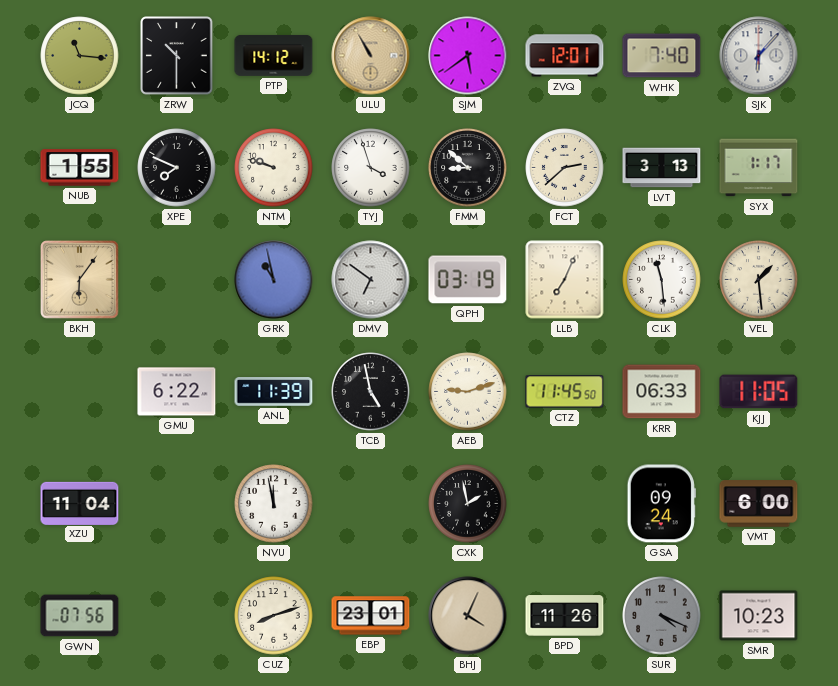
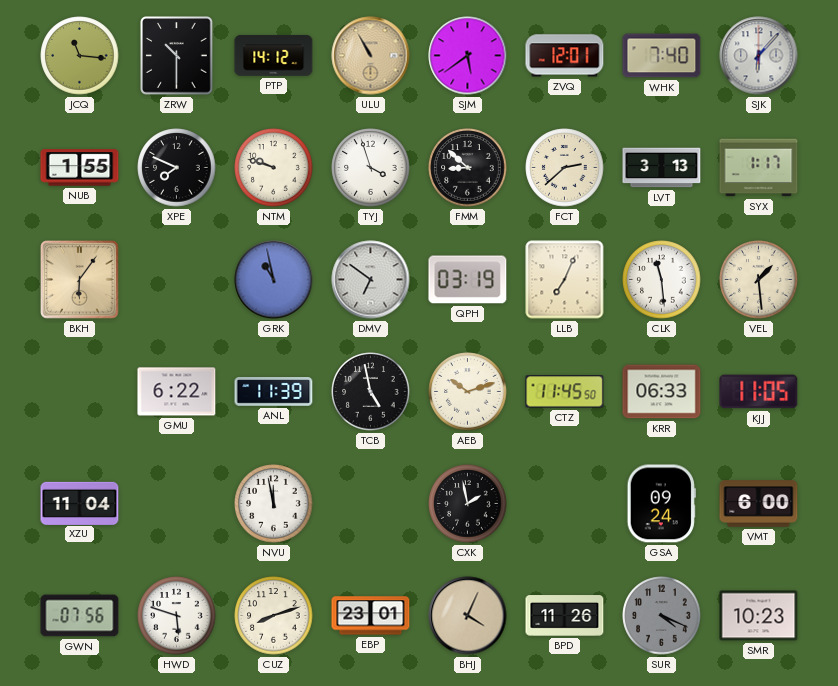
AEB: 9:12 -> 10:12 (468, 392)
HWD: none -> 5:48 (177, 616)
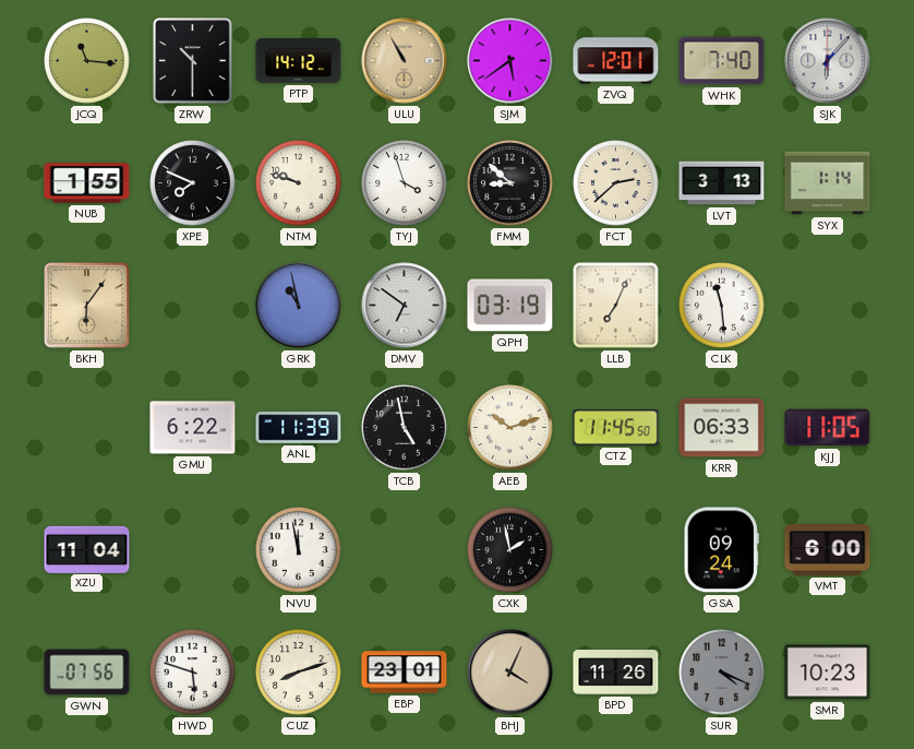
SYX: 1:17 -> 1:14 (828, 183)
VEL: 1:29 -> none (759, 280)
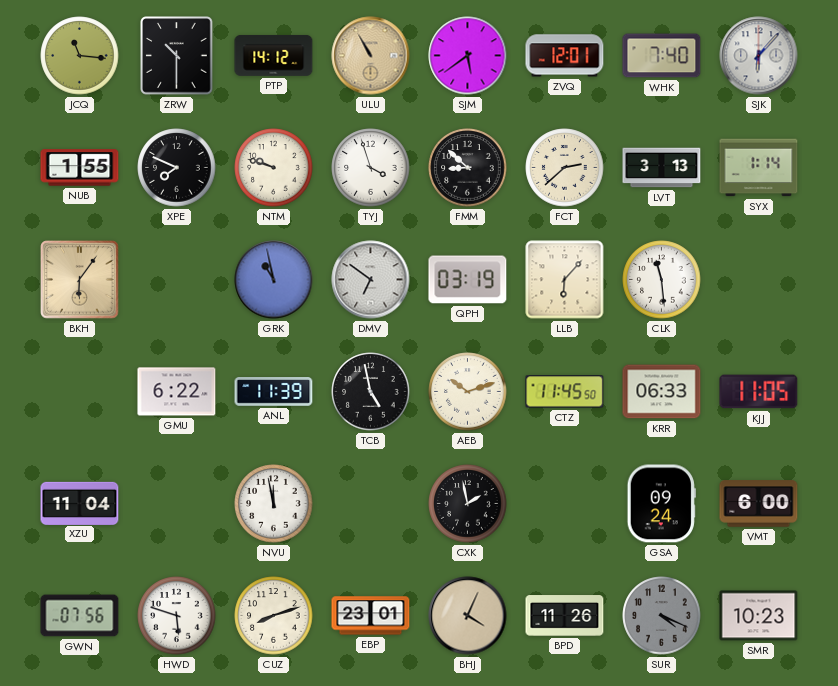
LLB: 7:04 -> 6:07 (565, 280)
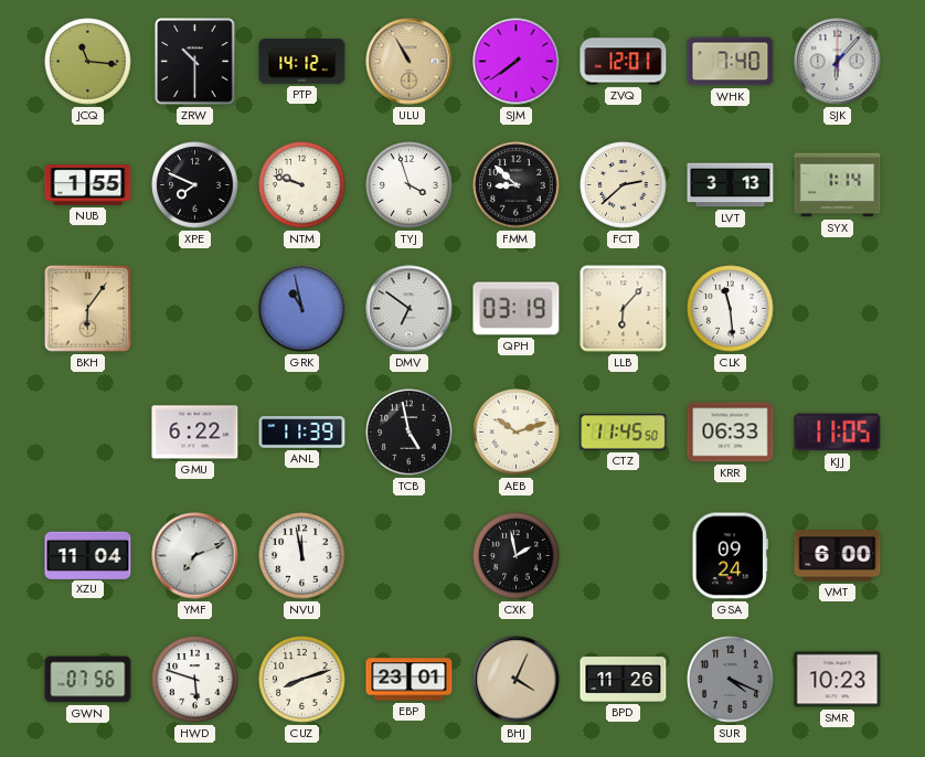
SJM: 5:39 -> 7:39 (517, 62)
YMF: none -> 7:11 (195, 556)
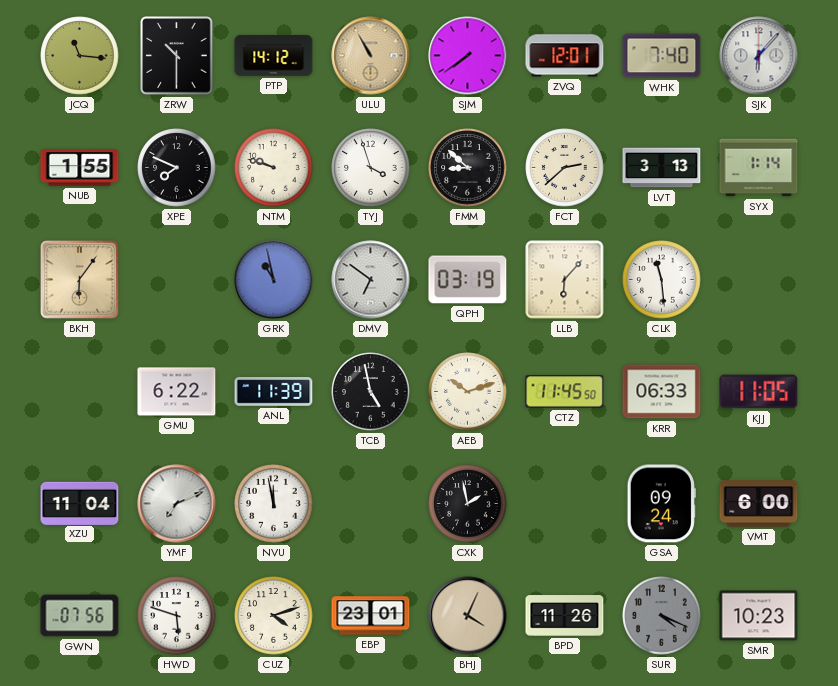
CUZ: 8:12 -> 4:12 (274, 616)
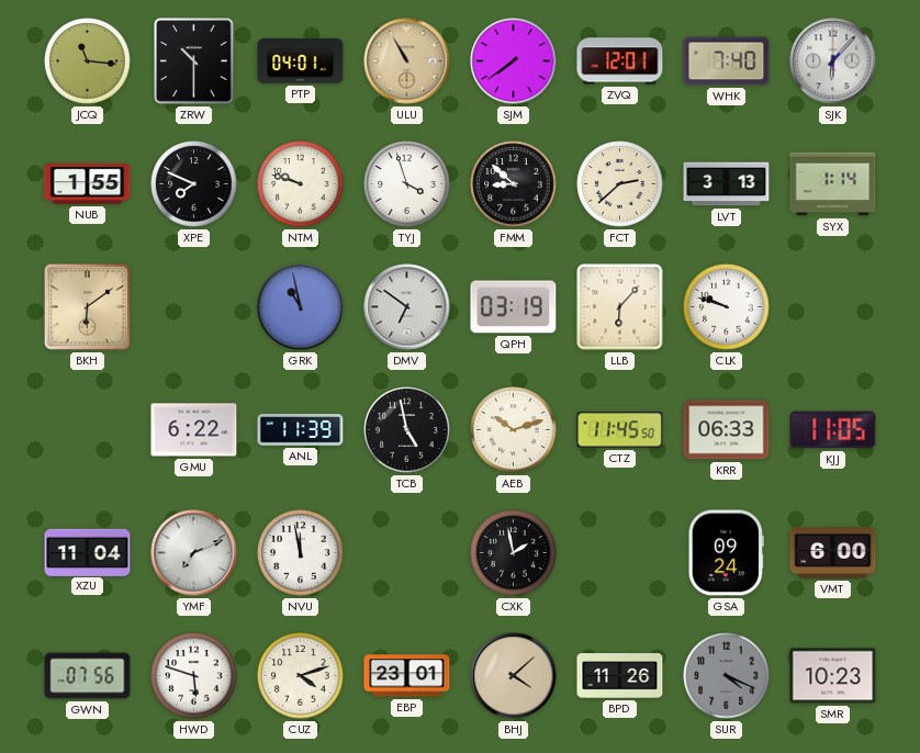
PTP: 14:12 -> 04:01 (301, 60)
BKH: 6:06 -> 6:09 (88, 307)
CLK: 11:29 -> 9:48 (727, 307)
BHJ: 4:04 -> 4:08 (514, 676)
